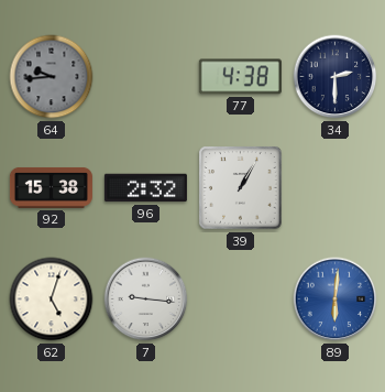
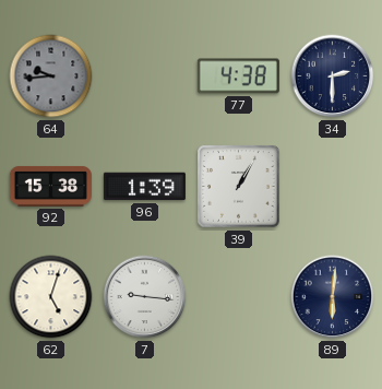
96: 2:32 -> 1:39 (144, 187)
89 dial: blue -> navy (333, 297)
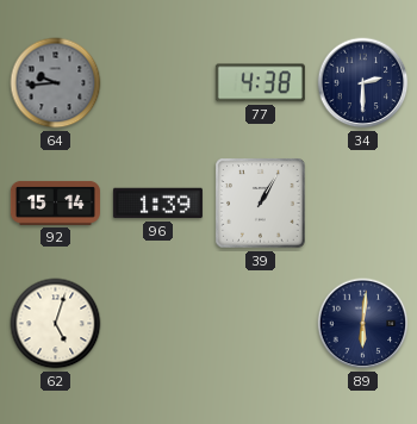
92: 15:38 -> 15:14 (55, 202)
7: 9:16 -> none (145, 297)
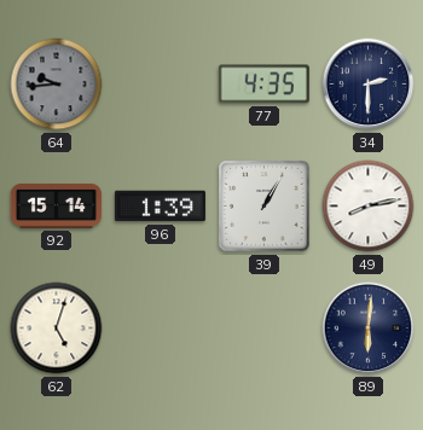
77: 4:38 -> 4:35 (263, 85)
49: none -> 8:13 (369, 207)
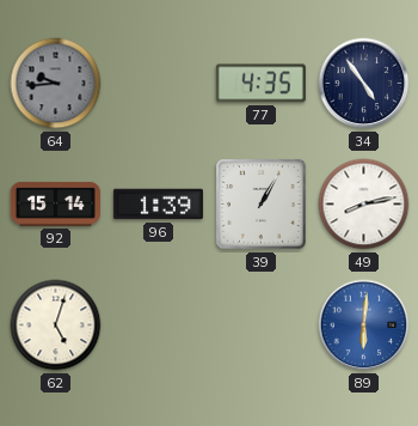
34: 2:30 -> 4:54 (364, 84)
89 dial: navy -> blue (364, 325)
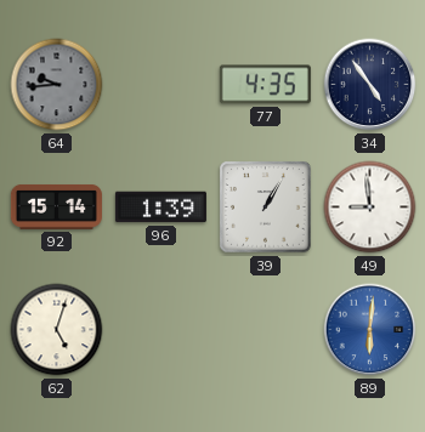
49: 8:13 -> 8:59 (370, 208)
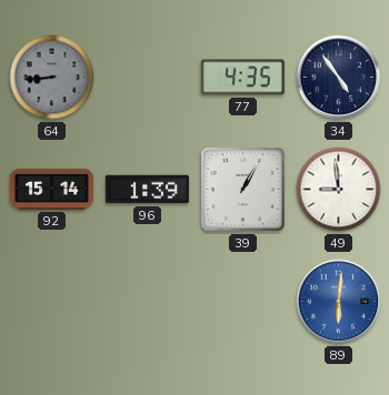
64: 9:44 -> 8:44 (52, 78)
62: 5:03 -> none (57, 330)
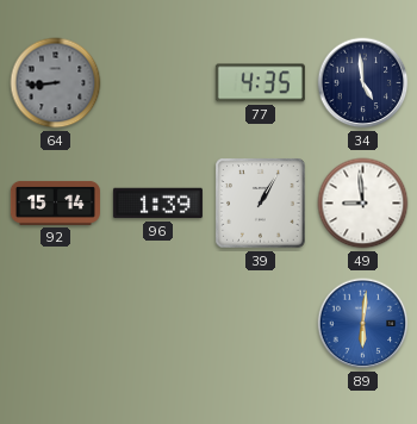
34: 4:54 -> 4:59 (363, 83)
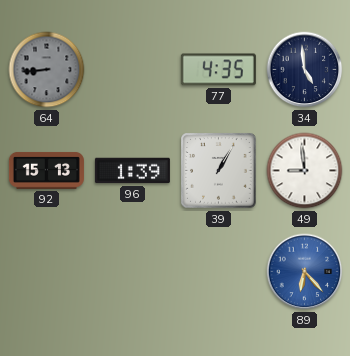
92: 15:14 -> 15:13 (46, 170)
89: 6:01 -> 6:23 (305, 272)
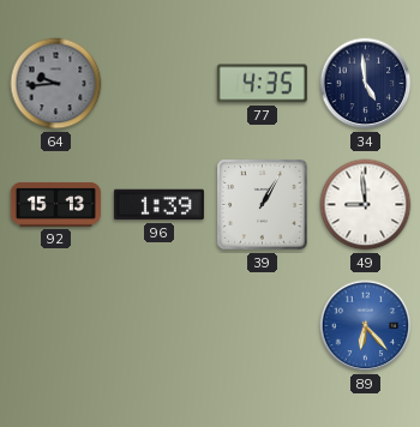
64: 8:44 -> 9:44 (56, 84)
